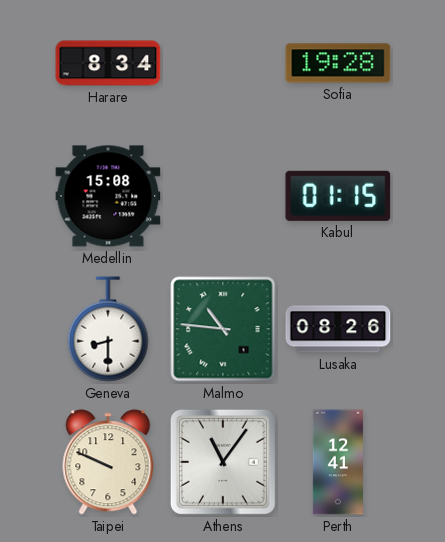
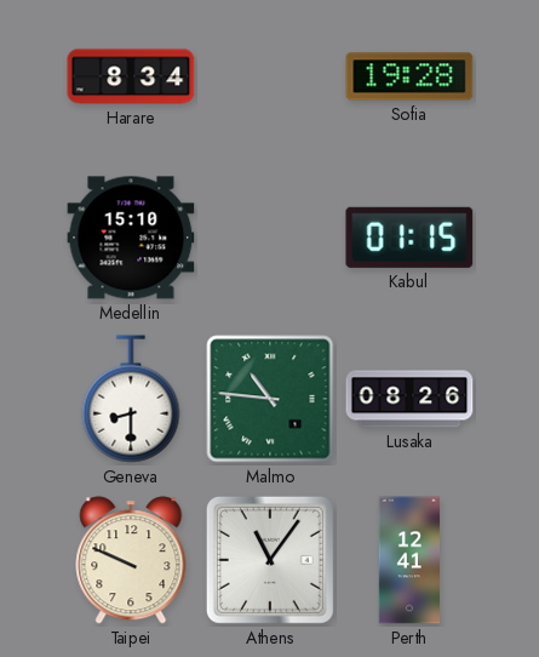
Medellin: 15:08 -> 15:10 (131, 238)
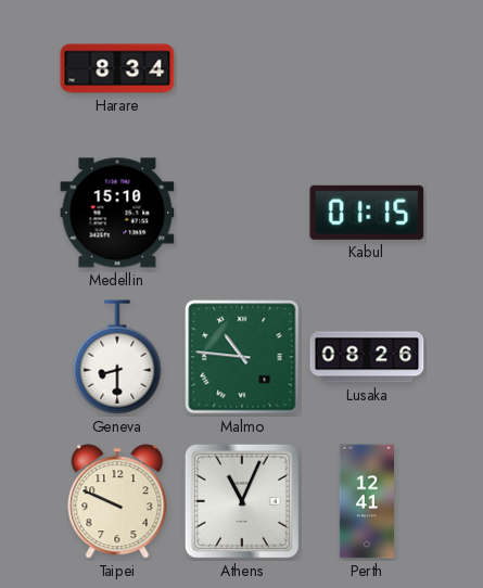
Sofia: 19:28 -> none (409, 76)
Athens: 11:06 -> 11:04 (242, 501)
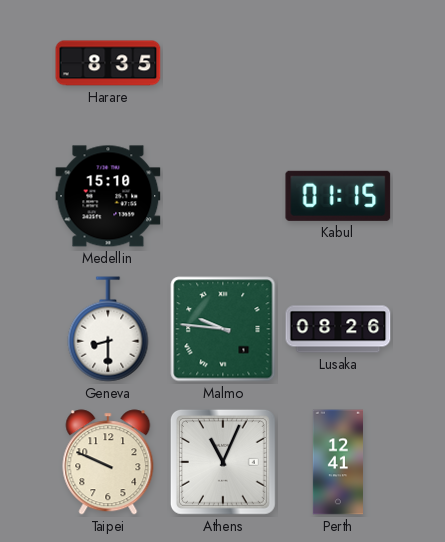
Harare: 8:34 -> 8:35 (108, 63)
Malmo: 10:46 -> 9:46 (223, 329)
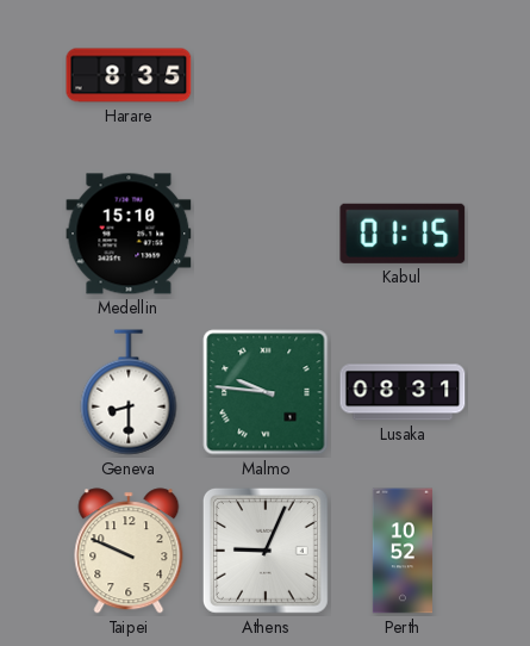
Lusaka: 08:26 -> 08:31 (403, 392)
Athens: 11:04 -> 9:04 (266, 551)
Perth: 12:41 -> 10:52 (401, 551)
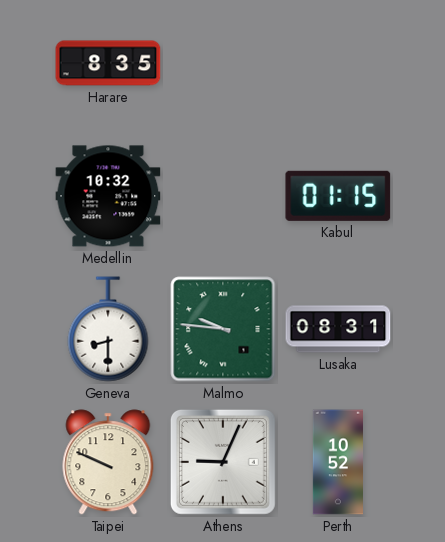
Medellin: 15:10 -> 10:32 (108, 196)
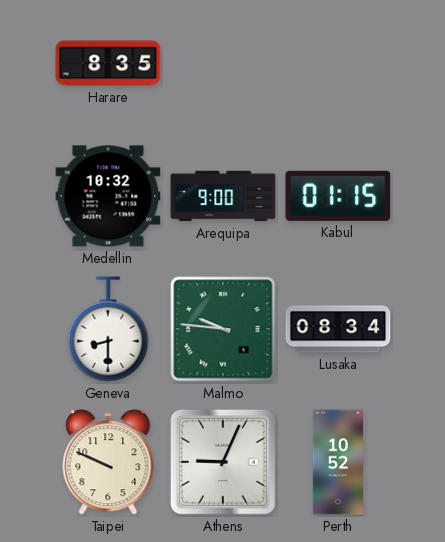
Arequipa: none -> 9:00 (223, 196)
Lusaka: 08:31 -> 08:34 (338, 329)
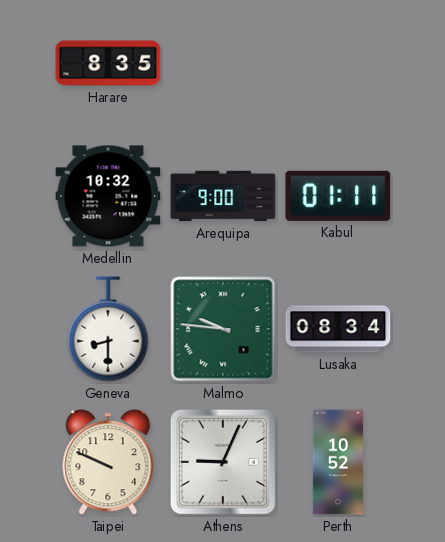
Kabul: 01:15 -> 01:11 (338, 196)
